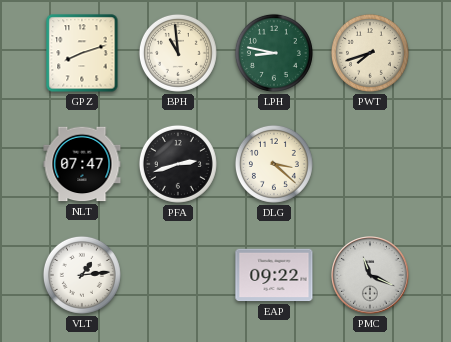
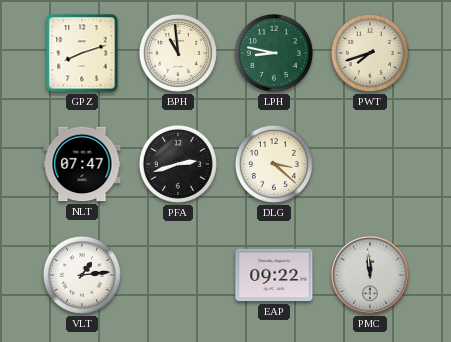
PMC: 11:19 -> 11:59 (370, 275)
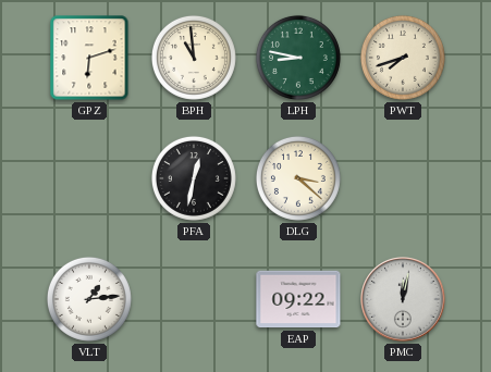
GPZ: 8:12 -> 6:12 (89, 58)
NLT: 07:47 -> none (82, 164)
PFA: 2:42 -> 12:32 (194, 178)
PMC: 11:59 -> 12:02 (403, 299)
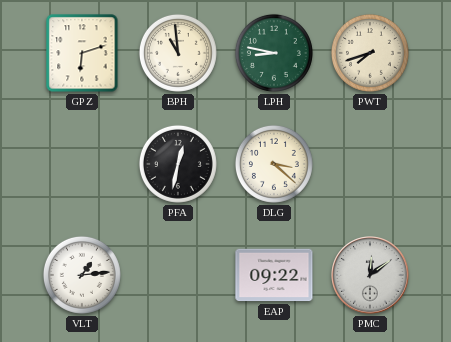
PMC: 12:02 -> 12:09 (370, 275)
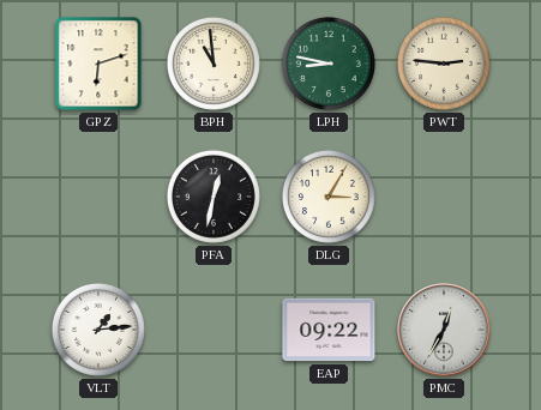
PWT: 7:42 -> 2:46 (444, 64)
DLG: 3:22 -> 3:05 (329, 197)
PMC: 12:09 -> 12:35 (444, 330)
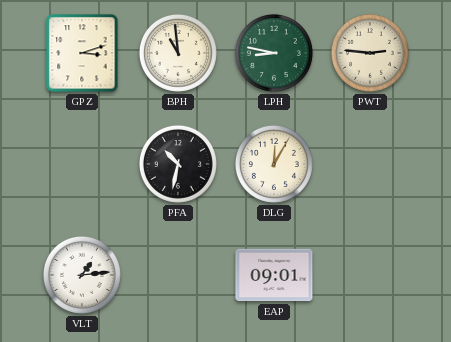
GPZ: 6:12 -> 3:12 (82, 53)
PFA: 12:32 -> 10:32 (178, 164)
DLG: 3:05 -> 12:05 (274, 164)
EAP: 09:22 -> 09:01 (274, 275)
PMC: 12:35 -> none (444, 330)
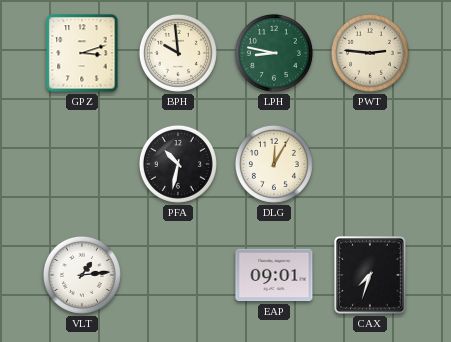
BPH: 10:59 -> 9:59 (178, 53)
CAX: none -> 7:33 (370, 276)
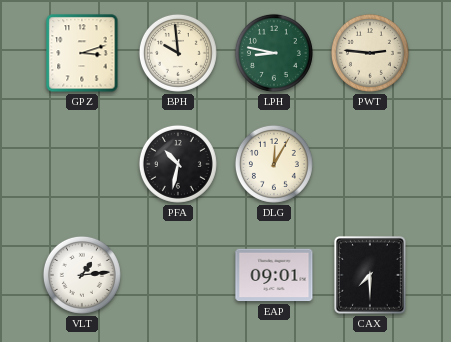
CAX: 7:33 -> 7:30 (370, 276)
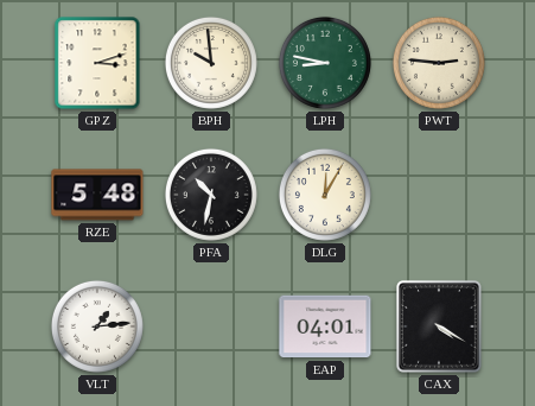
RZE: none -> 5:48 (97, 195)
EAP: 09:01 -> 04:01 (325, 326)
CAX: 7:30 -> 4:20 (439, 328)
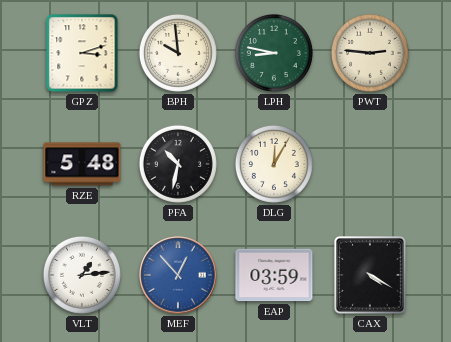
MEF: none -> 12:53 (178, 275)
EAP: 04:01 -> 03:59 (274, 275)
